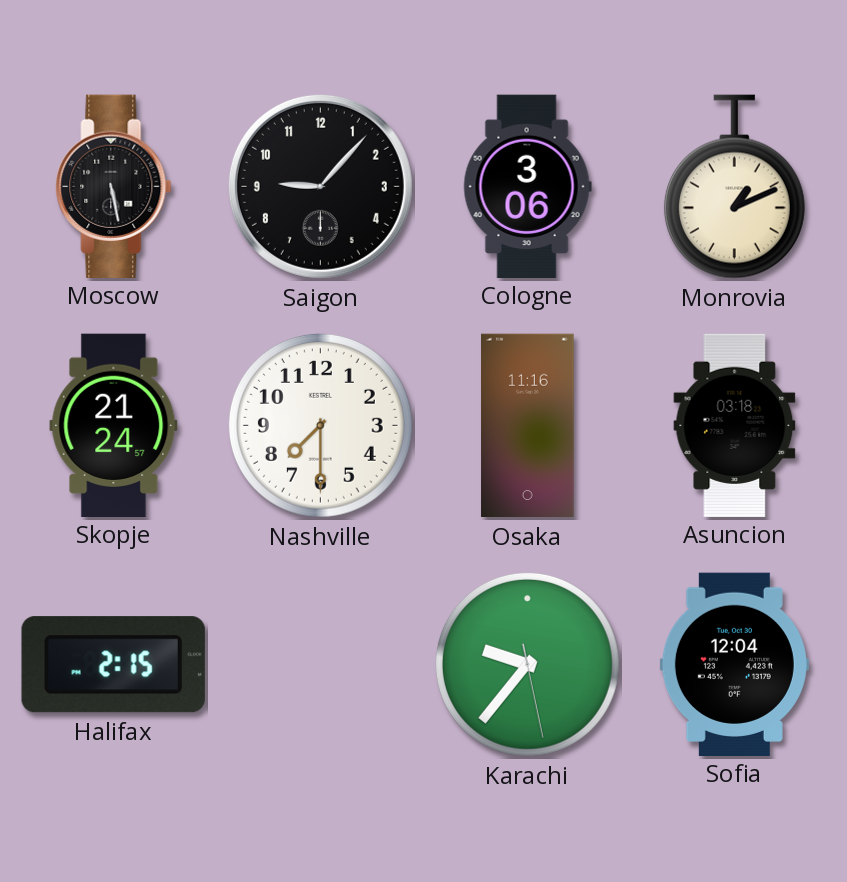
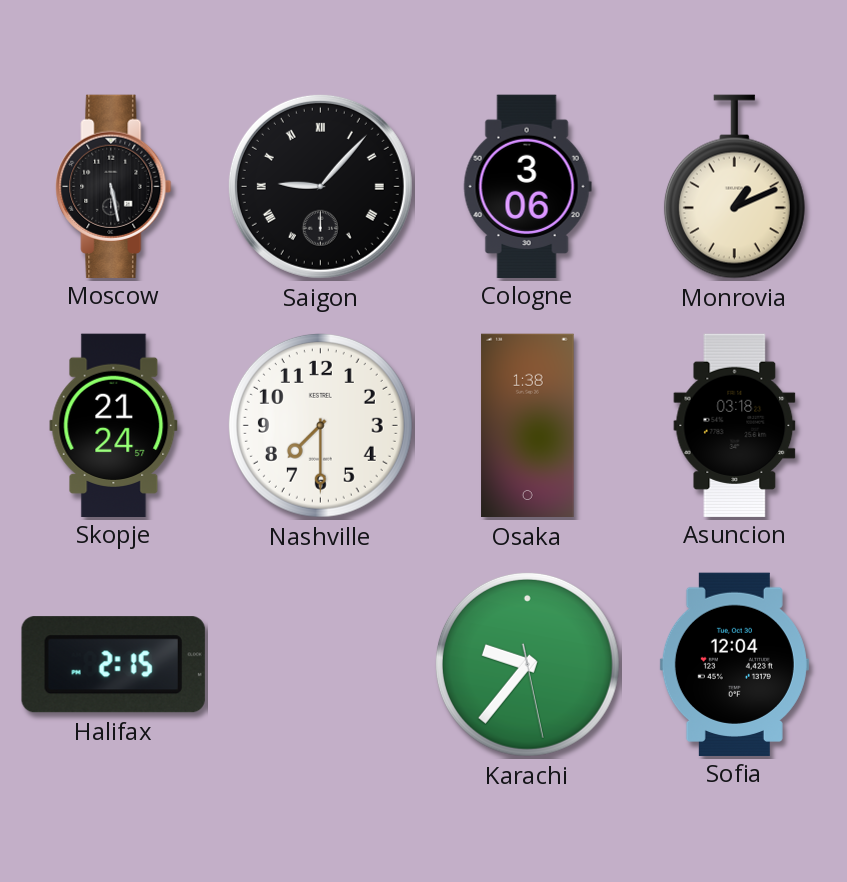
Saigon numerals: Arabic -> Roman (320, 186)
Osaka: 11:16 -> 1:38 (528, 426)
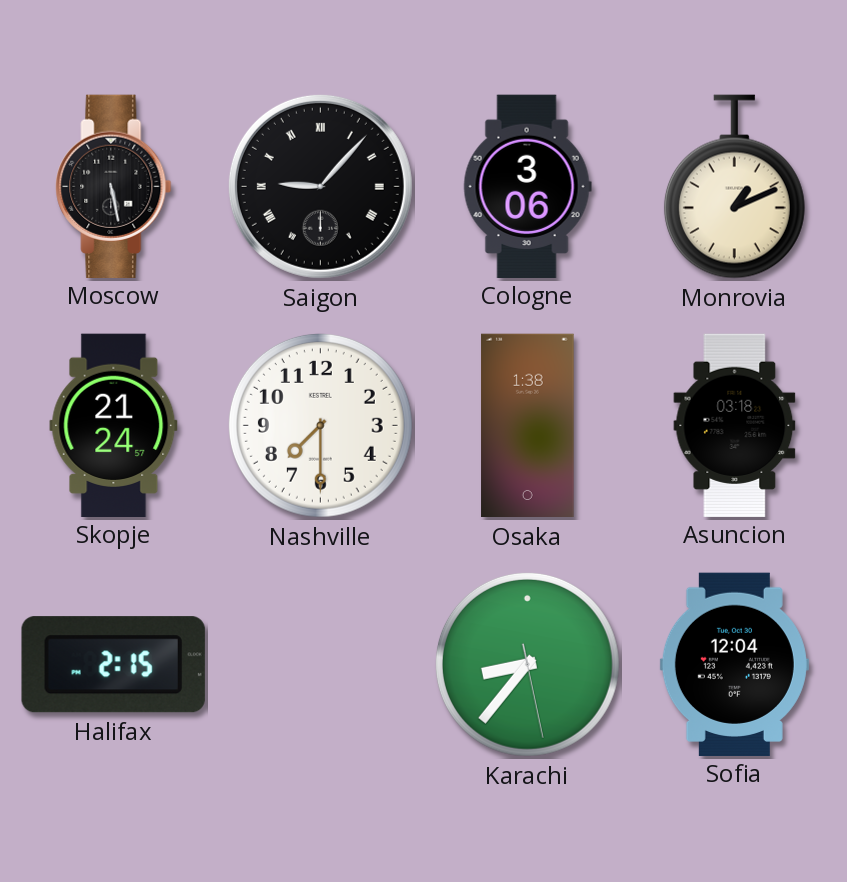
Karachi: 9:36 -> 8:36 (527, 664)
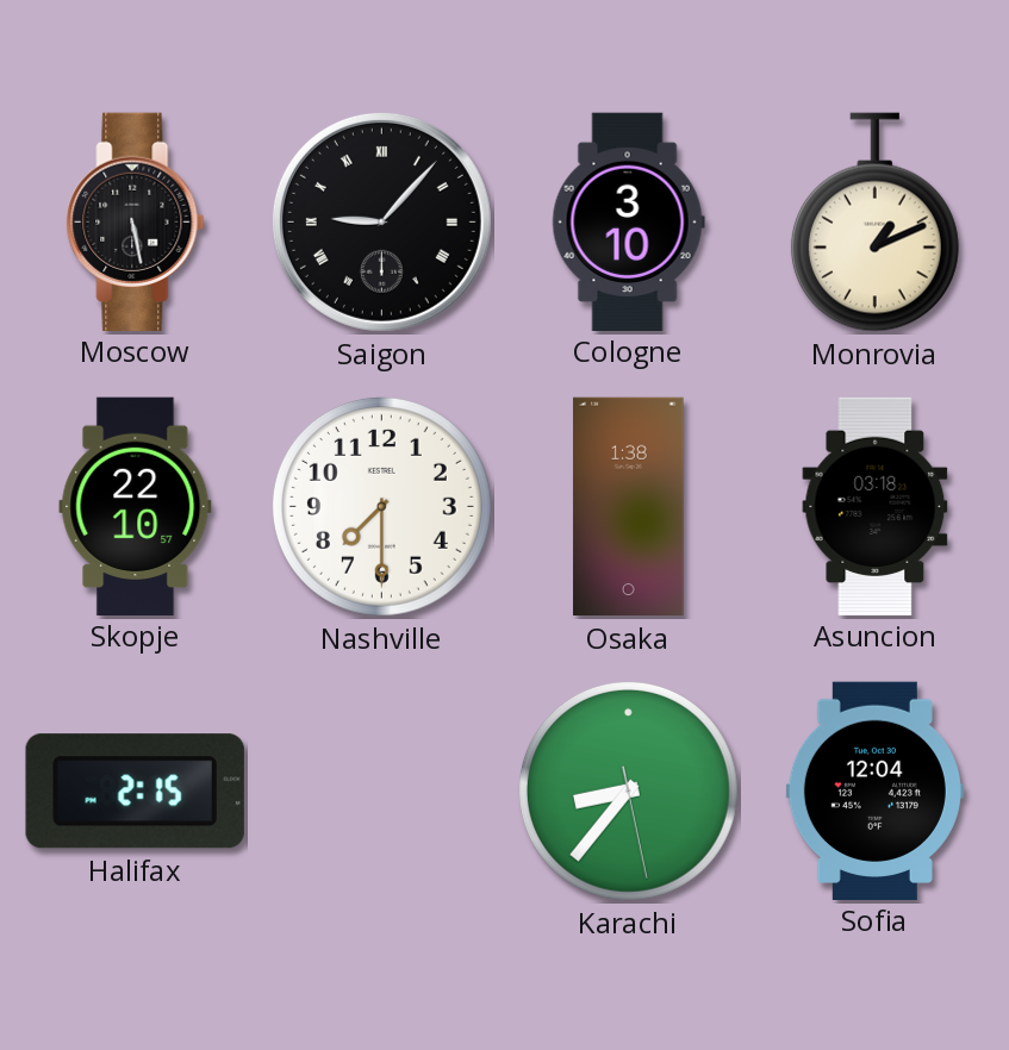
Cologne: 3:06 -> 3:10 (628, 221)
Skopje: 21:24 -> 22:10 (136, 506)
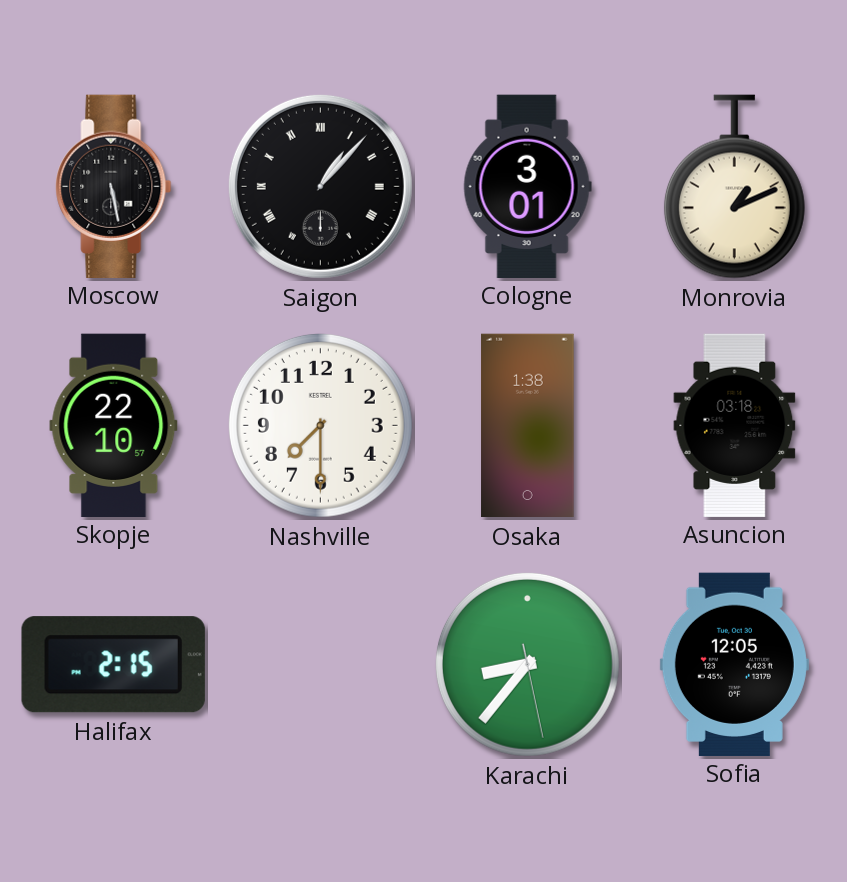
Saigon: 9:07 -> 1:07 (320, 186)
Cologne: 3:10 -> 3:01 (527, 186)
Sofia: 12:04 -> 12:05 (734, 664)
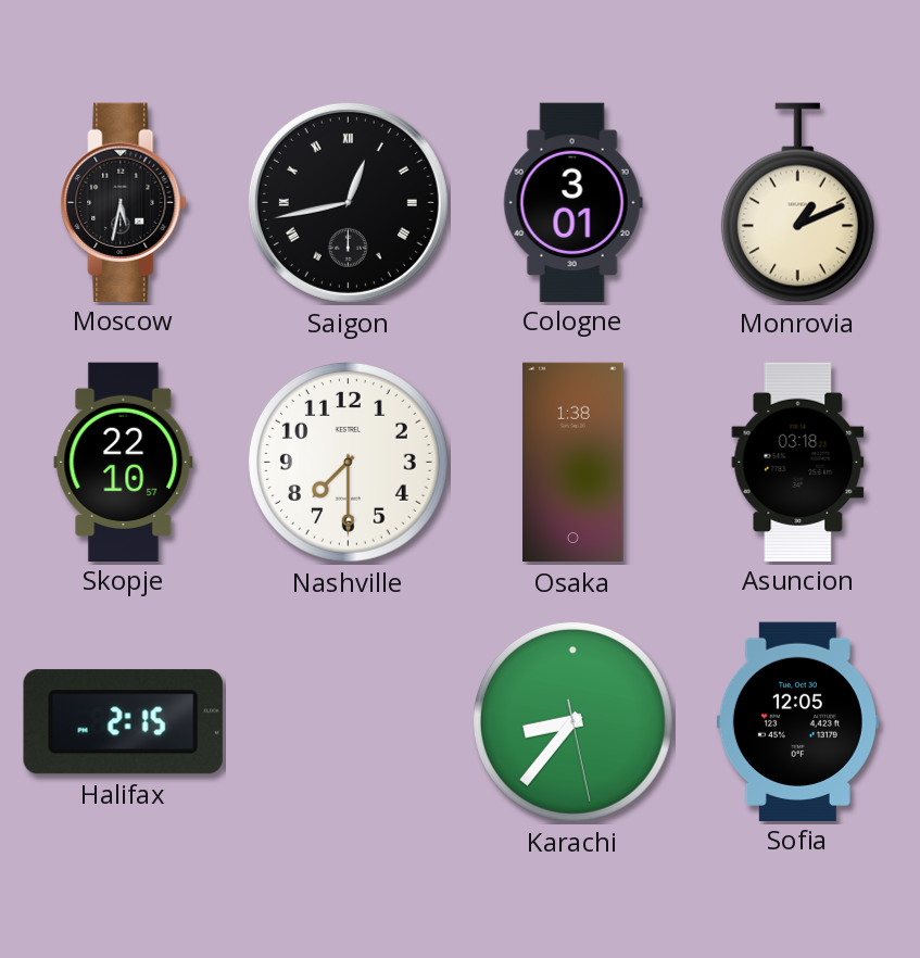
Moscow: 5:28 -> 5:32 (124, 202)
Saigon: 1:07 -> 12:43 (348, 202)
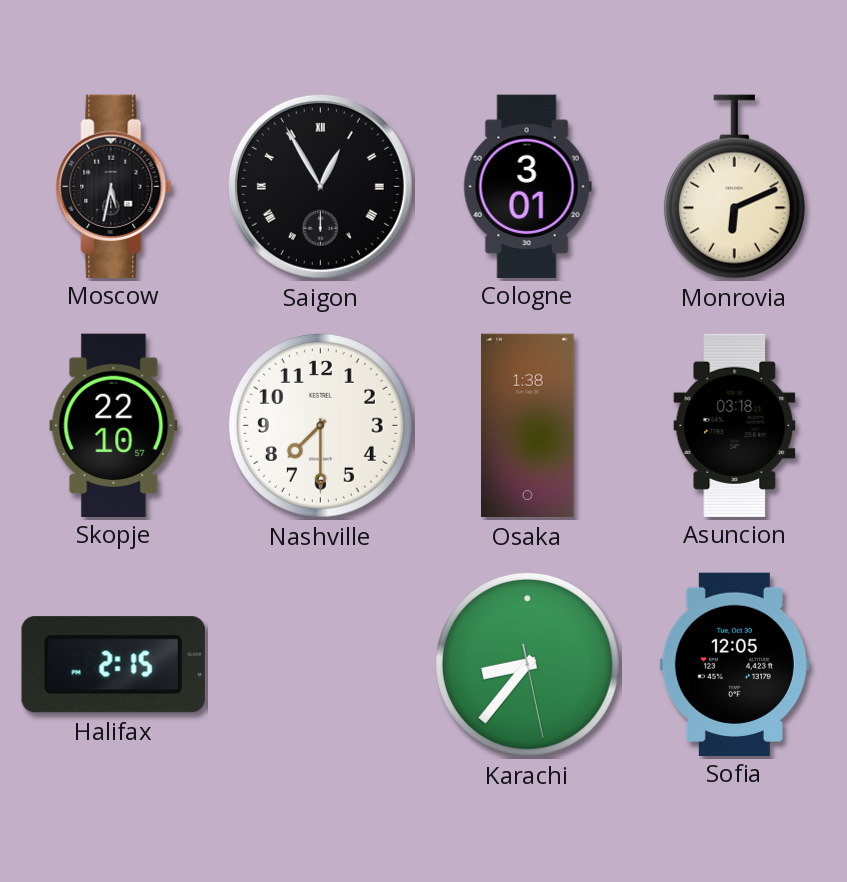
Saigon: 12:43 -> 12:55 (320, 186)
Monrovia: 1:11 -> 6:11 (734, 187)
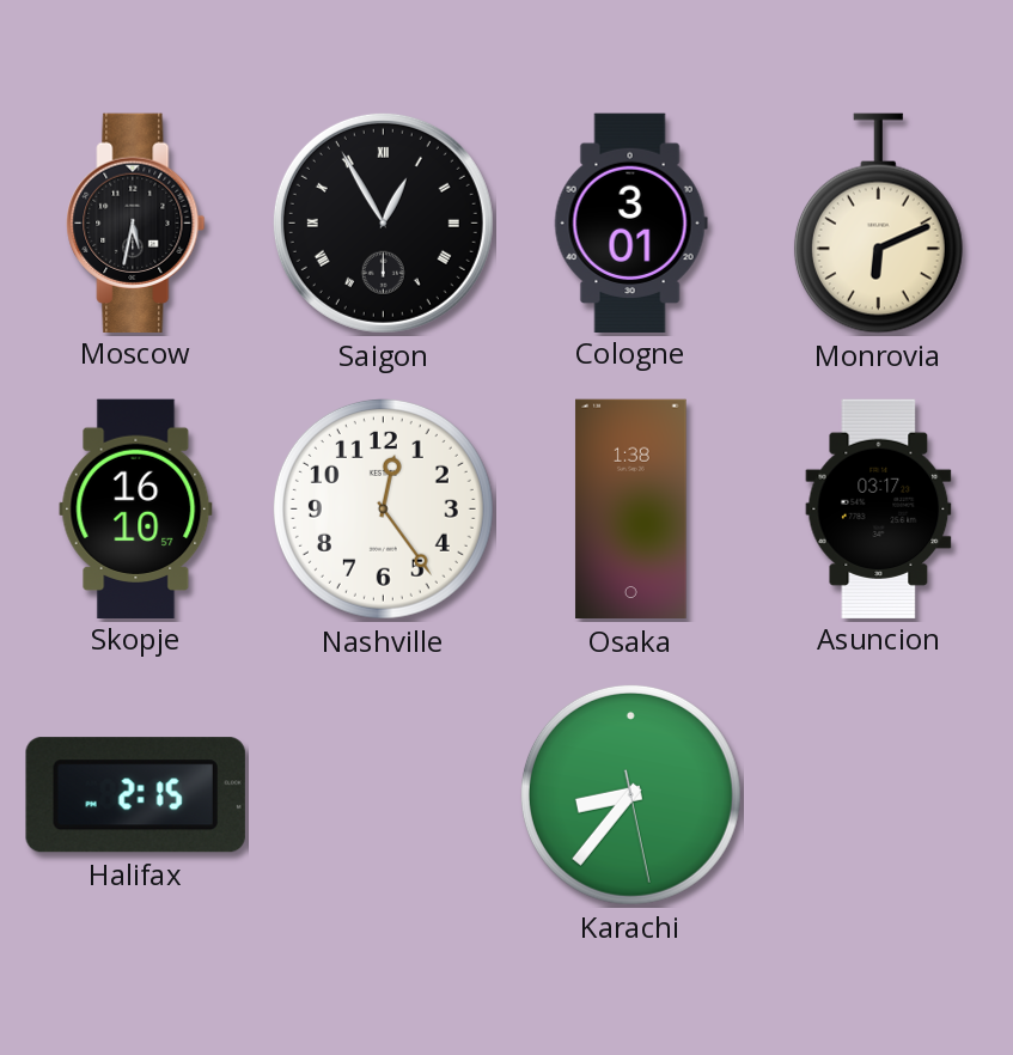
Skopje: 22:10 -> 16:10 (136, 508)
Nashville: 7:30 -> 12:24 (383, 508)
Asuncion: 03:18 -> 03:17 (879, 508)
Sofia: 12:05 -> none (734, 664)
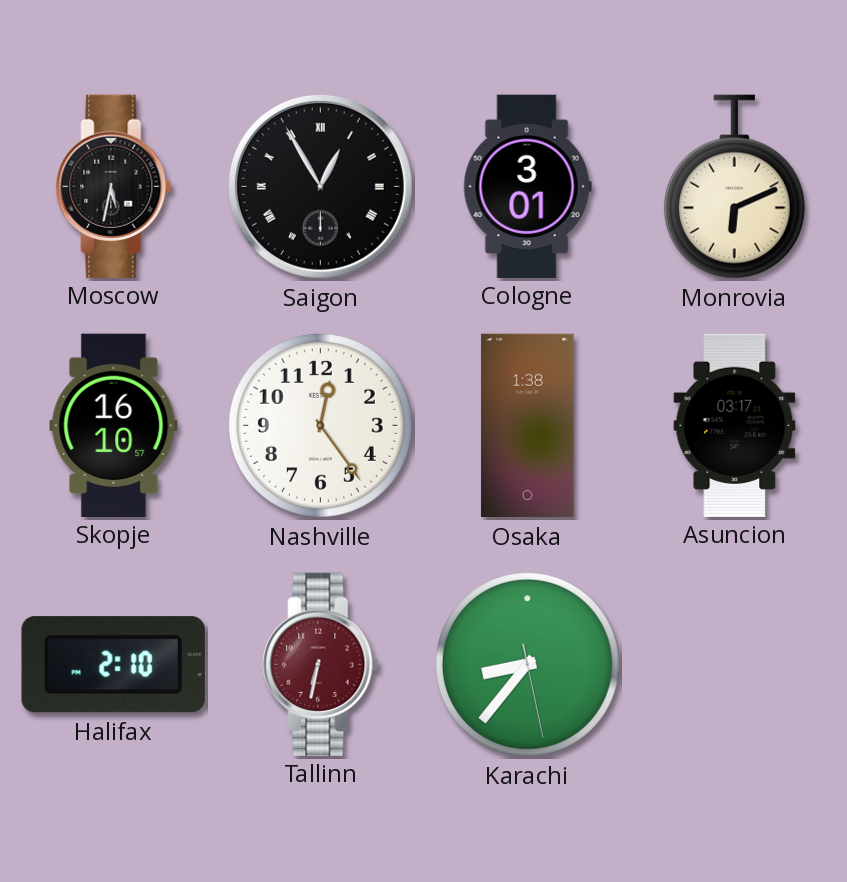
Halifax: 2:15 -> 2:10 (113, 665)
Tallinn: none -> 6:32 (321, 664)
